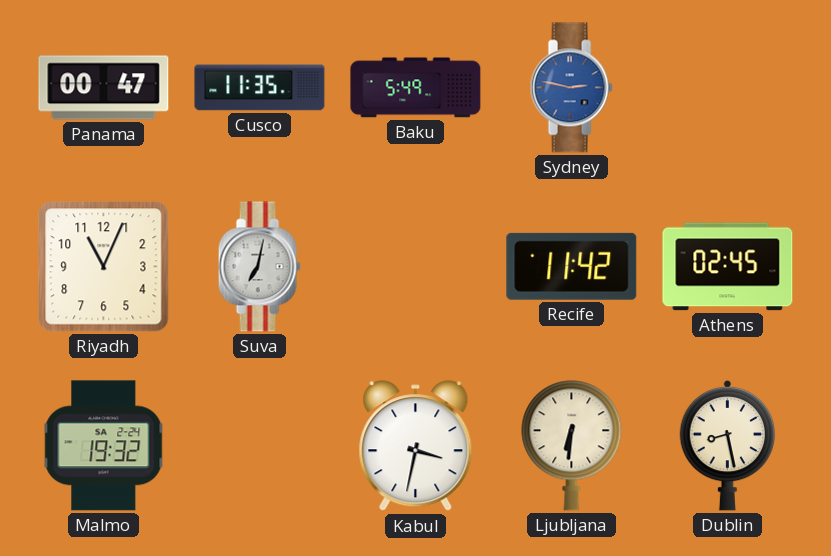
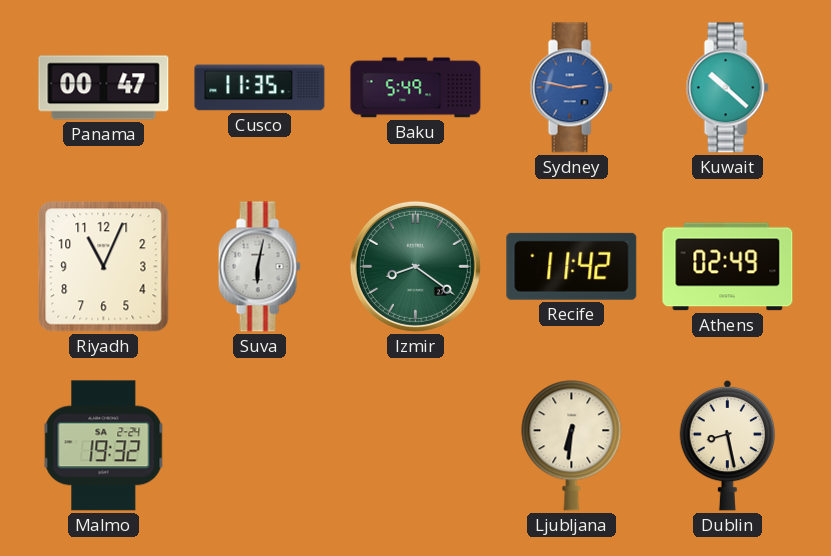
Kuwait: none -> 10:22 (727, 88)
Suva: 7:02 -> 6:02 (259, 267)
Izmir: none -> 8:21 (415, 266)
Athens: 02:45 -> 02:49 (728, 267)
Kabul: 3:32 -> none (416, 446)
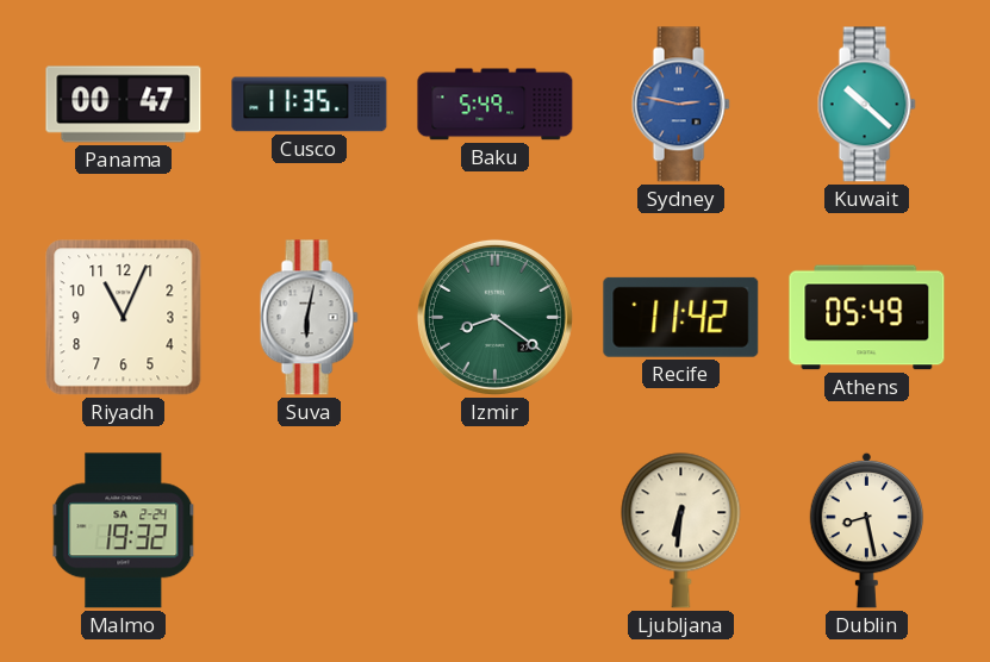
Athens: 02:49 -> 05:49 (867, 318)
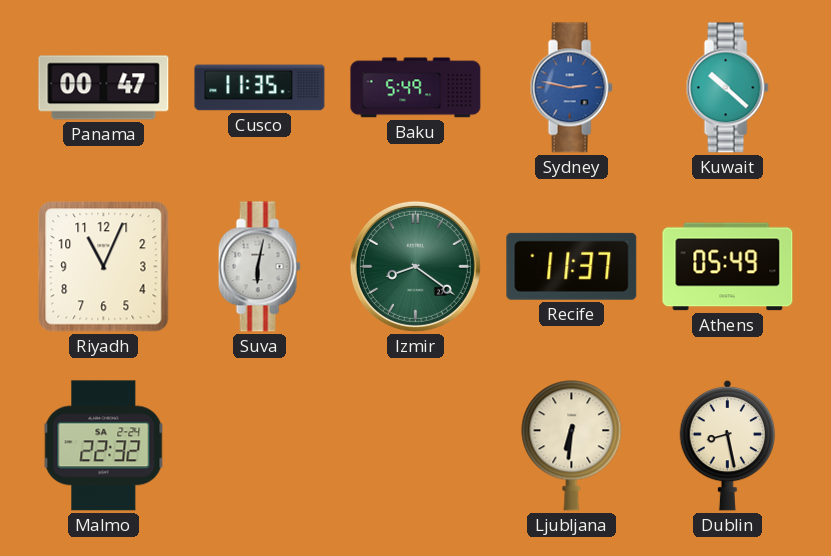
Recife: 11:42 -> 11:37 (572, 266)
Malmo: 19:32 -> 22:32 (104, 446)
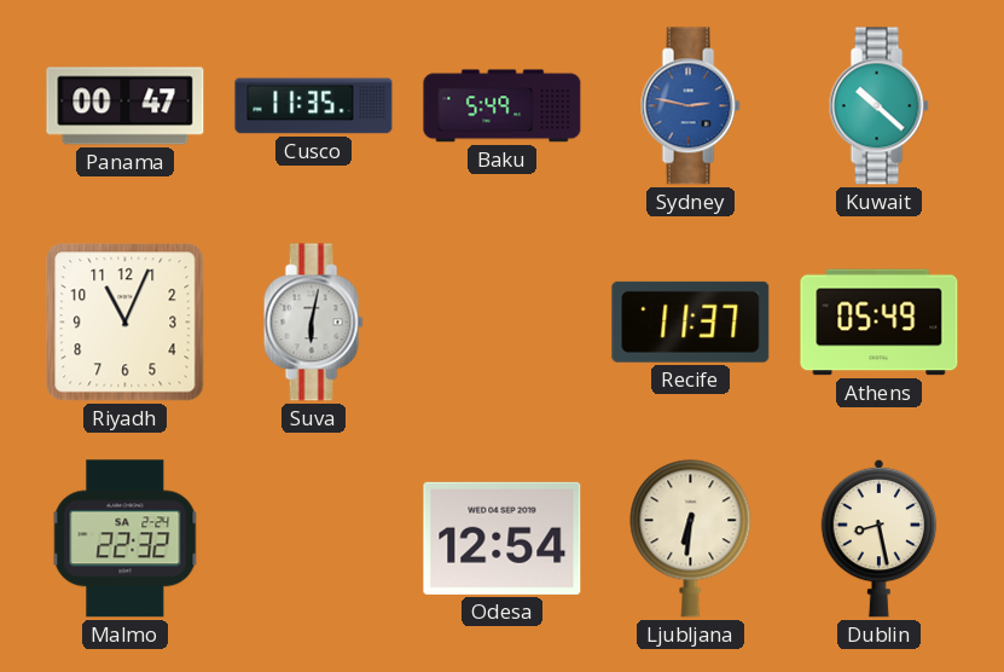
Izmir: 8:21 -> none (415, 266)
Odesa: none -> 12:54 (503, 538)
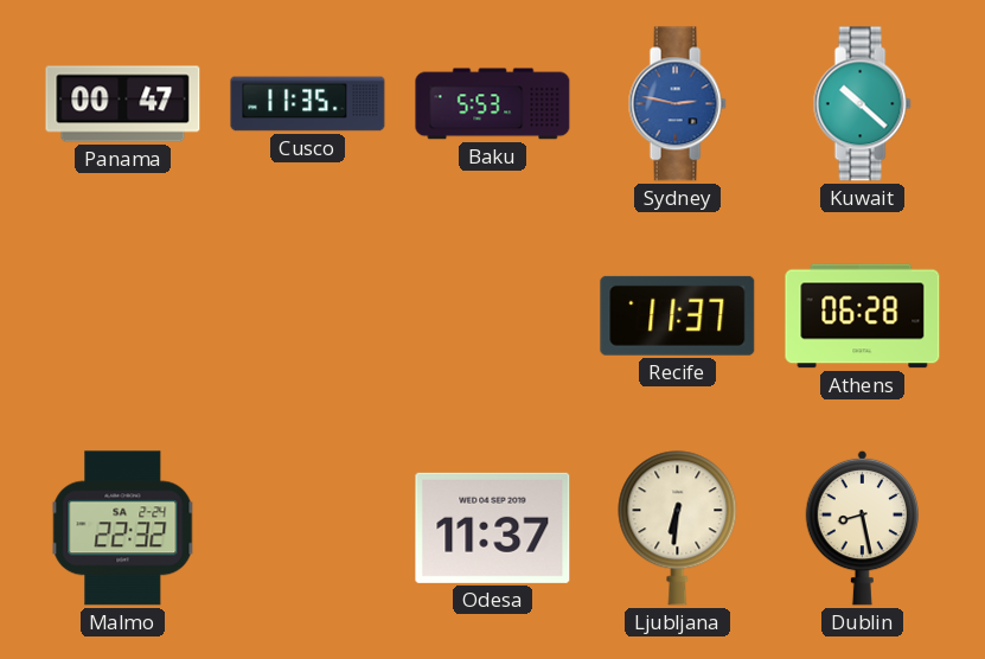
Baku: 5:49 -> 5:53 (493, 104)
Riyadh: 11:04 -> none (126, 323)
Suva: 6:02 -> none (313, 323)
Athens: 05:49 -> 06:28 (863, 316)
Odesa: 12:54 -> 11:37 (493, 527)
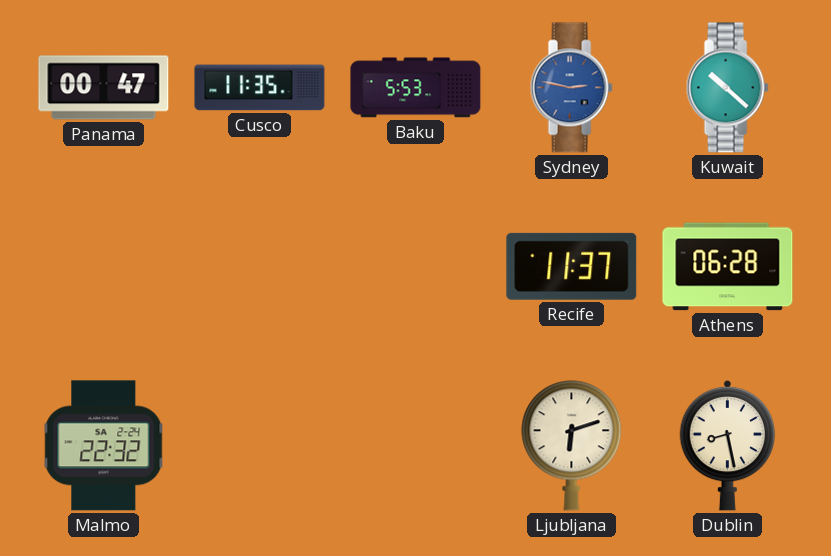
Odesa: 11:37 -> none (493, 527)
Ljubljana: 6:31 -> 6:12 (572, 446)
